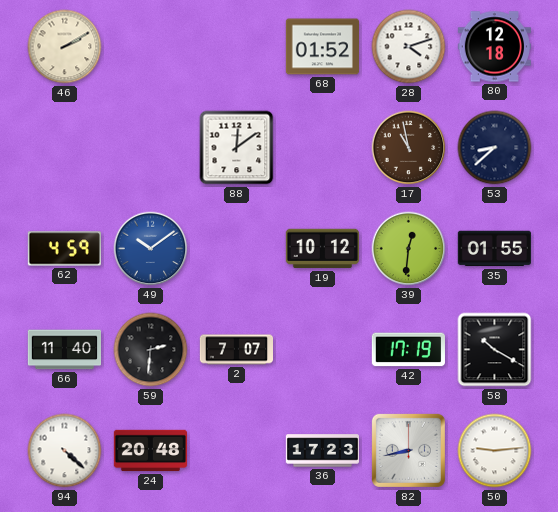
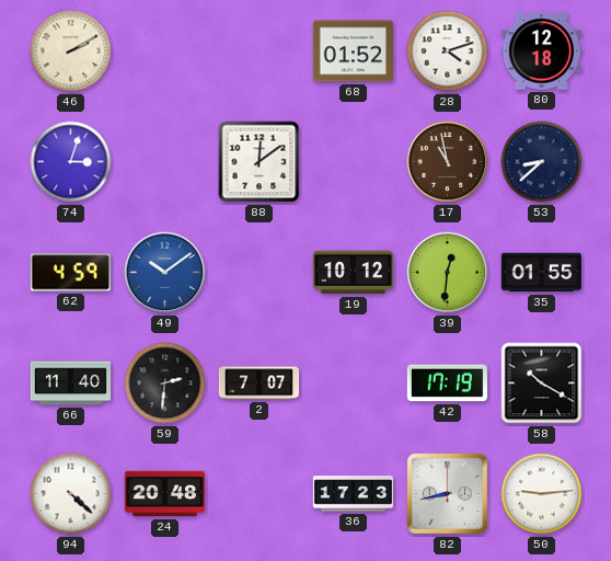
74: none -> 3:03 (71, 162)
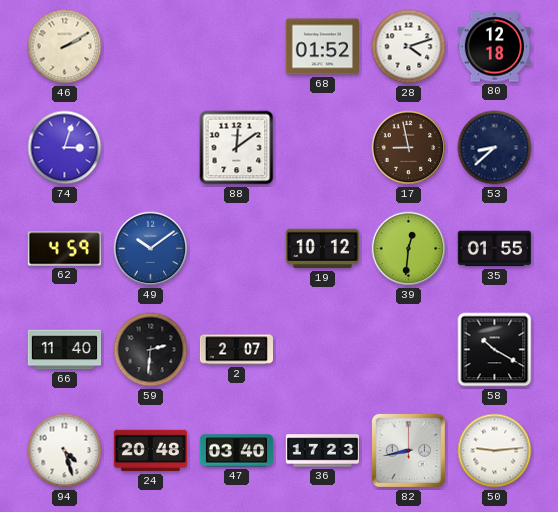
17: 10:58 -> 8:58 (409, 148)
2: 7:07 -> 2:07 (236, 350)
42: 17:19 -> none (447, 383)
94: 4:22 -> 4:27 (65, 451)
47: none -> 03:40 (236, 451)
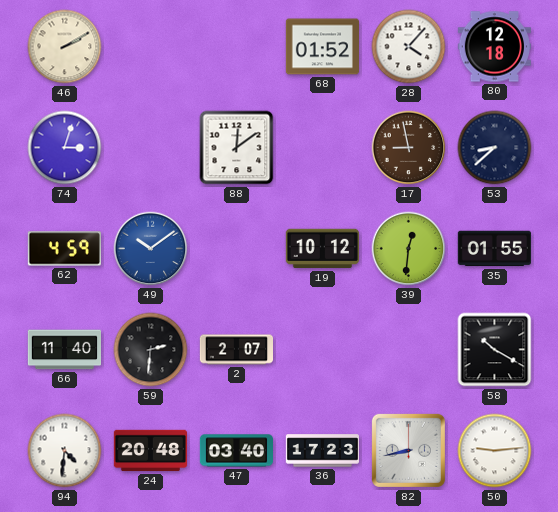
28: 4:12 -> 4:07 (409, 47)
94: 4:27 -> 4:31 (65, 451)
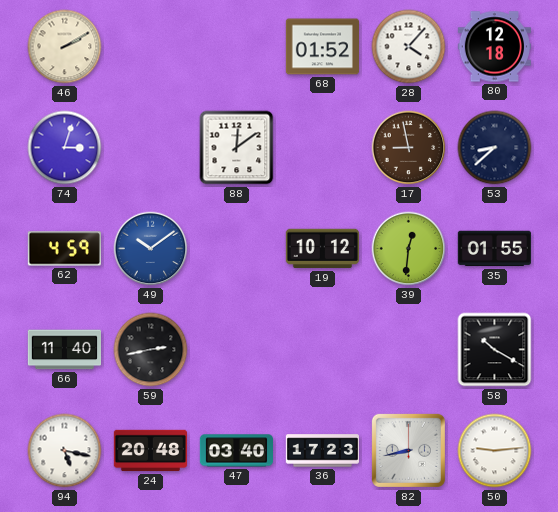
59: 2:31 -> 2:43 (151, 350)
2: 2:07 -> none (236, 350)
94: 4:31 -> 5:17 (65, 451)
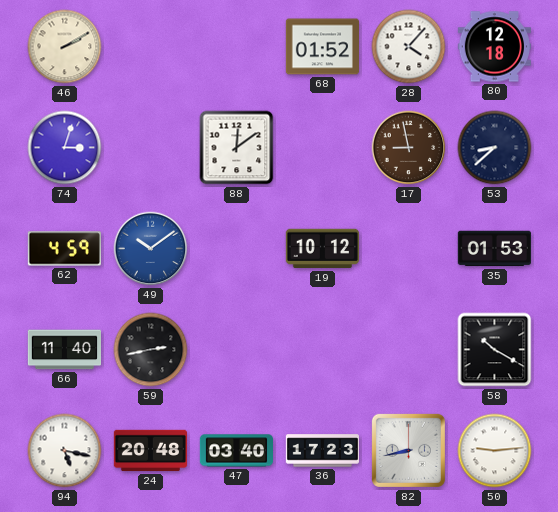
39: 12:31 -> none (409, 249)
35: 01:55 -> 01:53 (494, 249)
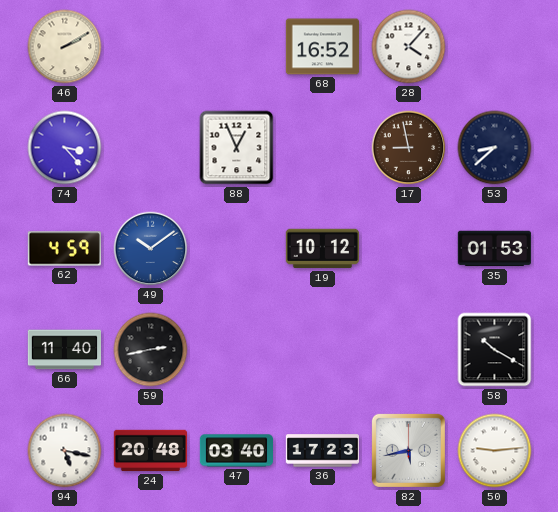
68: 01:52 -> 16:52 (322, 47)
80: 12:18 -> none (494, 47)
74: 3:03 -> 3:23 (65, 148)
88: 12:09 -> 12:56 (237, 148)
82: 8:43 -> 5:43 (408, 450)
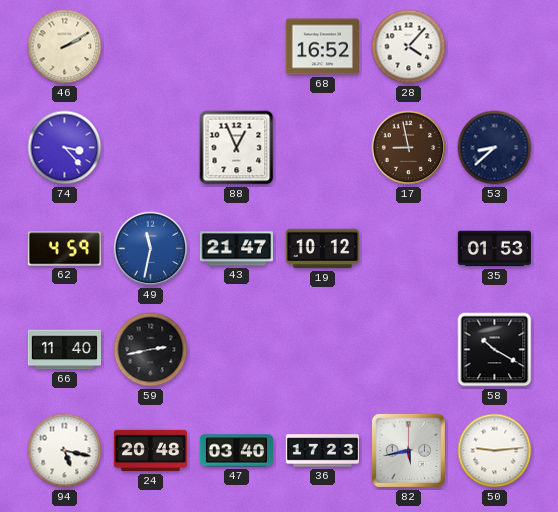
49: 10:09 -> 11:32 (151, 249)
43: none -> 21:47 (236, 249)
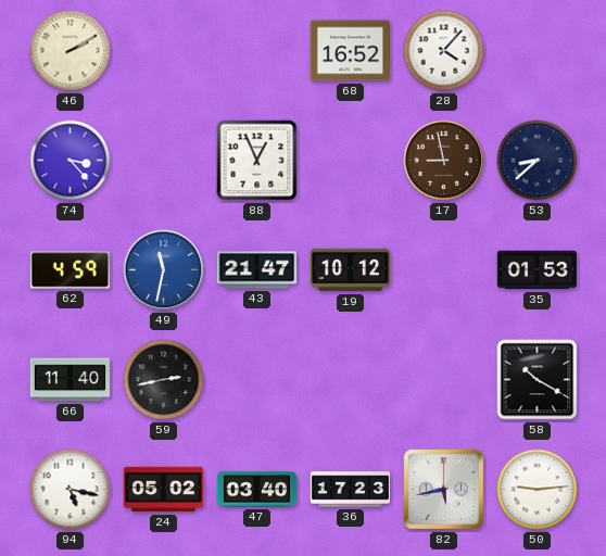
24: 20:48 -> 05:02 (163, 490)
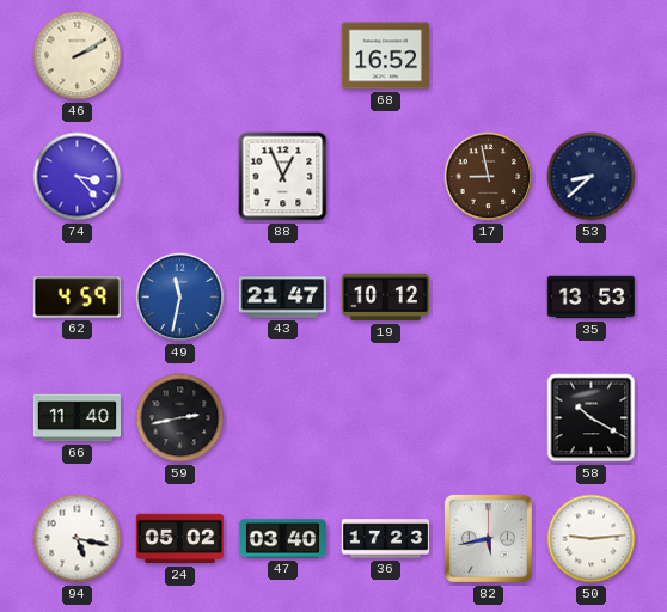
28: 4:07 -> none (444, 51)
35: 01:53 -> 13:53 (590, 298)
